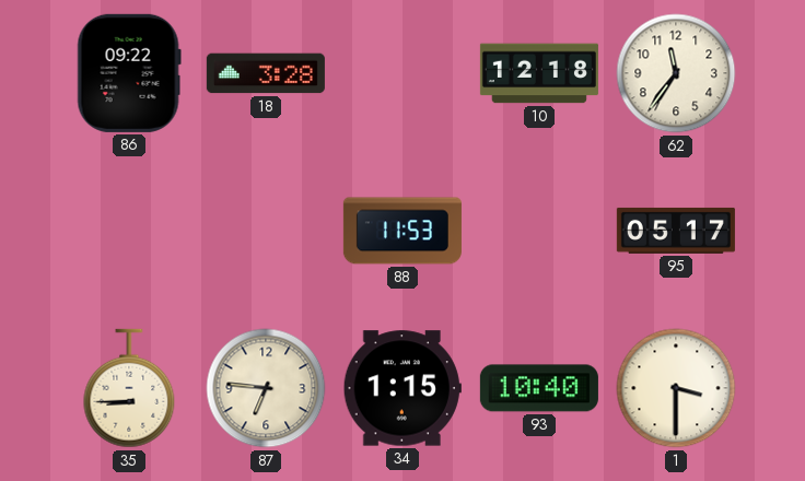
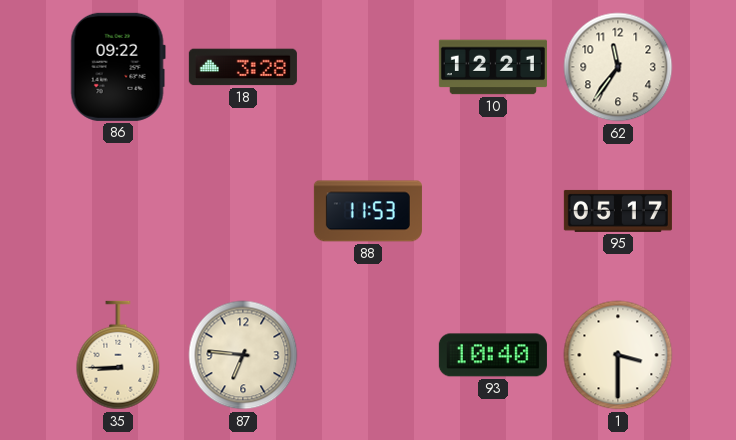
10: 12:18 -> 12:21 (493, 67)
34: 1:15 -> none (402, 388)
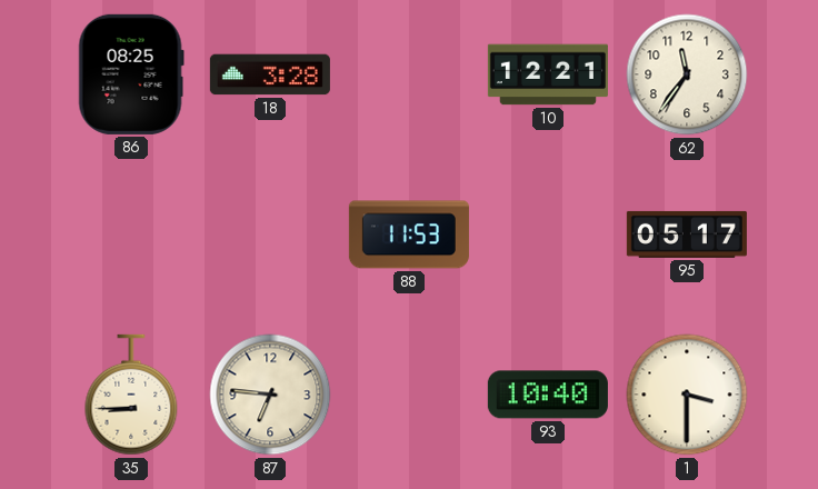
86: 09:22 -> 08:25 (131, 74)
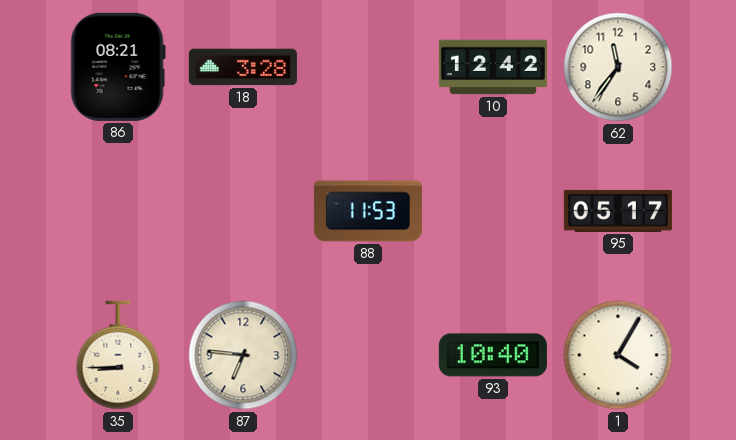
86: 08:25 -> 08:21 (118, 67)
10: 12:21 -> 12:42 (493, 67)
1: 3:30 -> 4:05 (618, 355)
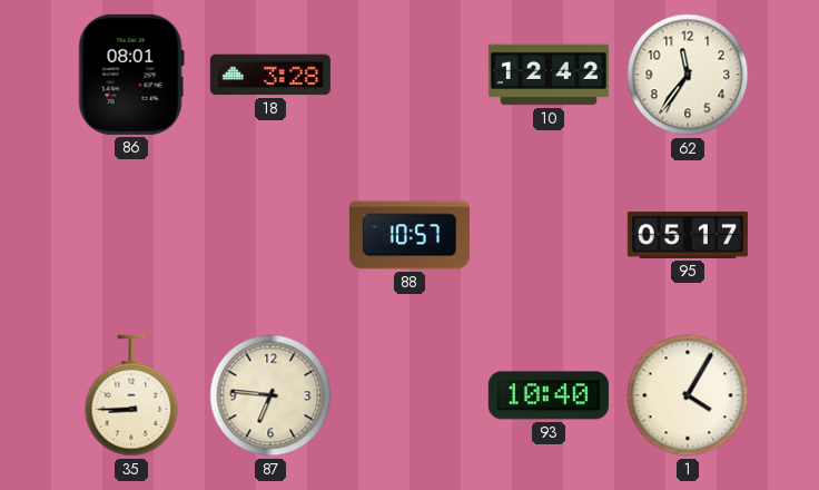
86: 08:21 -> 08:01 (131, 75)
88: 11:53 -> 10:57 (409, 235)
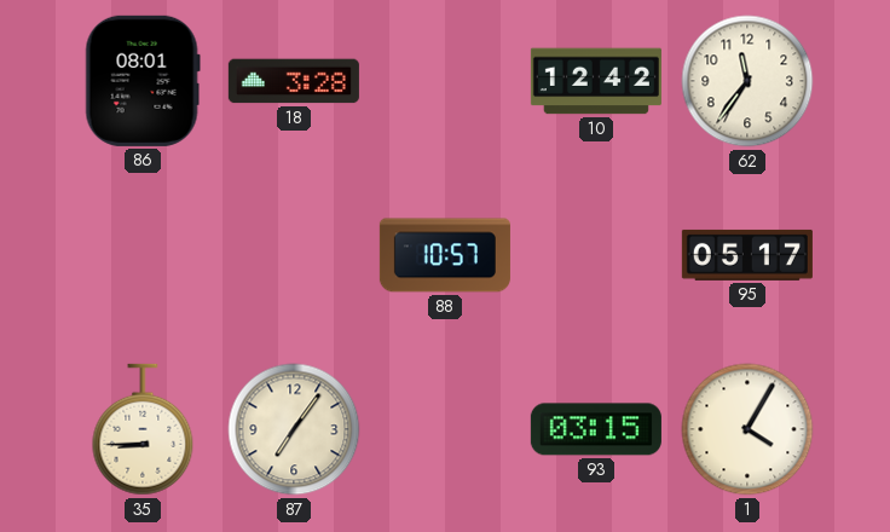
87: 6:46 -> 7:06 (294, 429)
93: 10:40 -> 03:15 (596, 429)
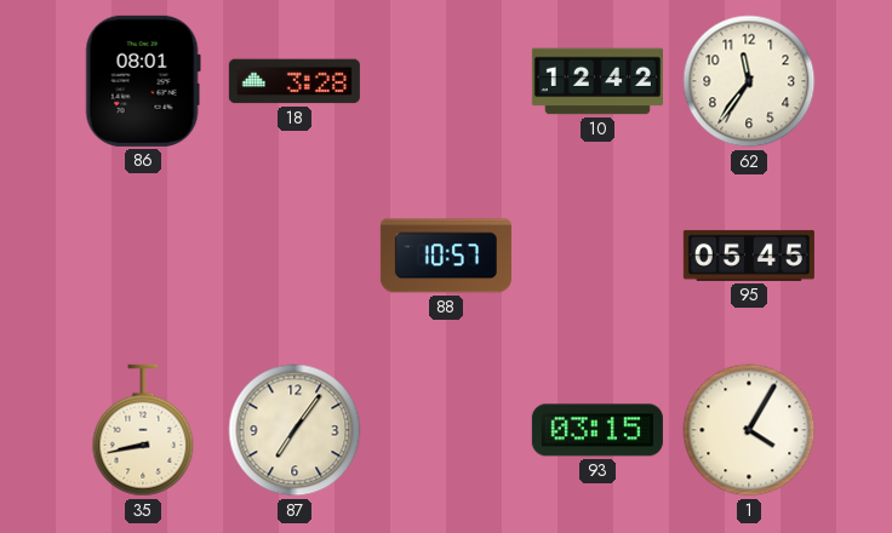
95: 05:17 -> 05:45 (749, 256)
35: 8:45 -> 8:43 (143, 430)
